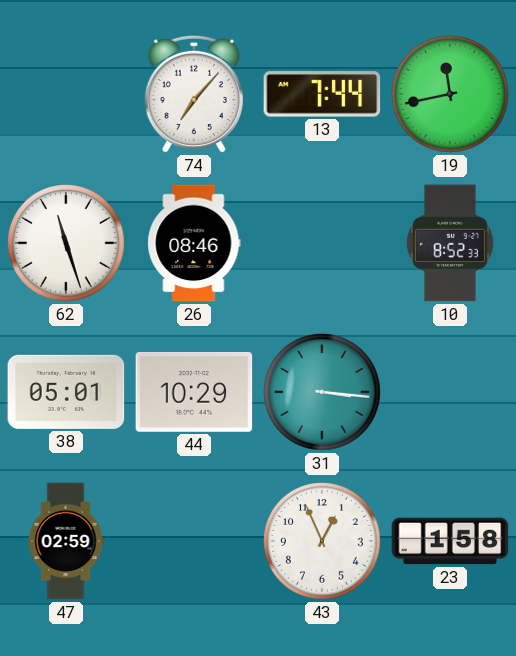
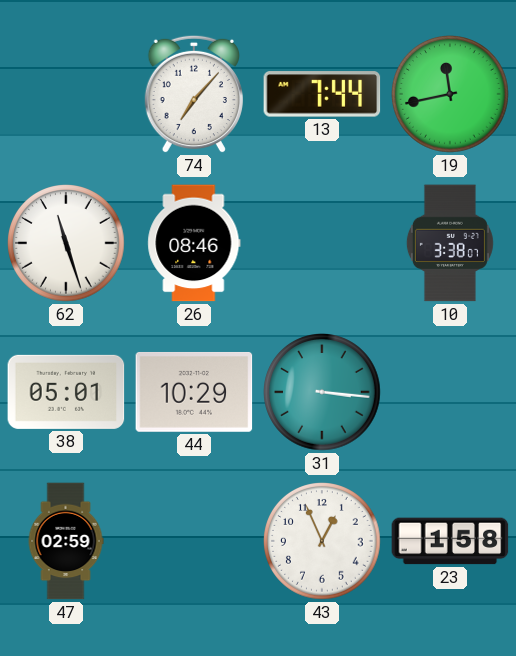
10: 8:52 -> 3:38 (450, 243)
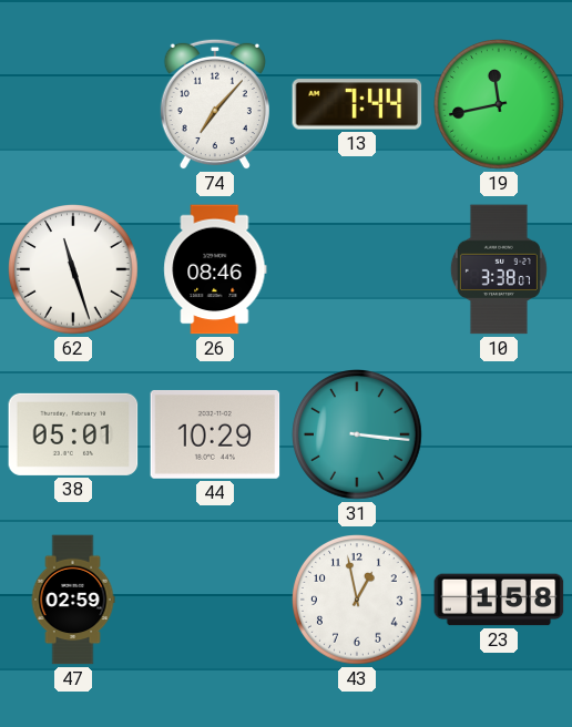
43: 12:56 -> 12:58 (358, 601)
